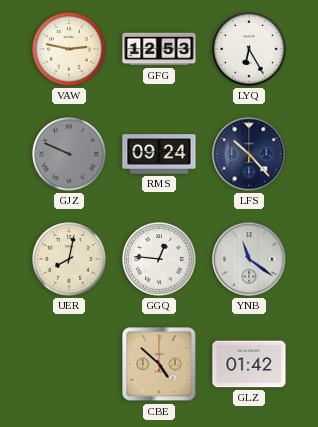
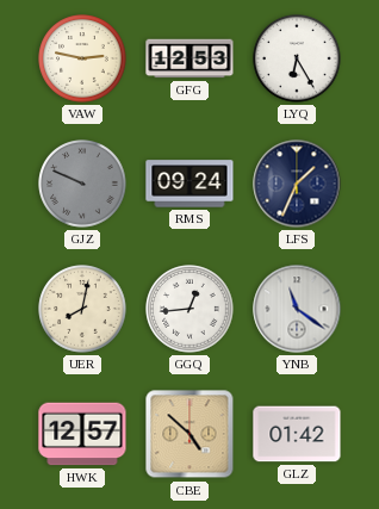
LFS: 10:23 -> 1:34 (297, 184)
GGQ: 12:46 -> 12:44 (189, 309)
HWK: none -> 12:57 (82, 434)
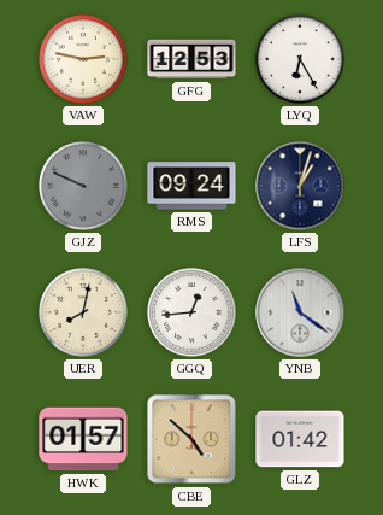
LFS: 1:34 -> 1:03 (300, 186)
HWK: 12:57 -> 01:57 (83, 439)
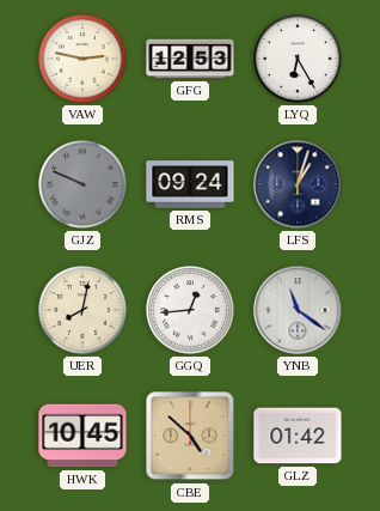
HWK: 01:57 -> 10:45 (82, 436)
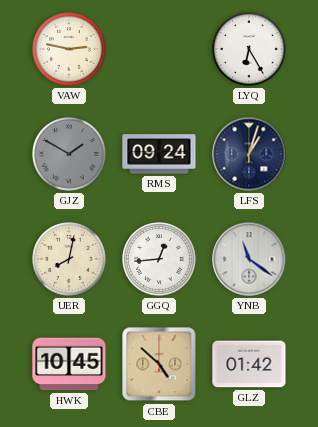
GFG: 12:53 -> none (190, 59)
GJZ: 9:49 -> 1:50 (69, 154)
